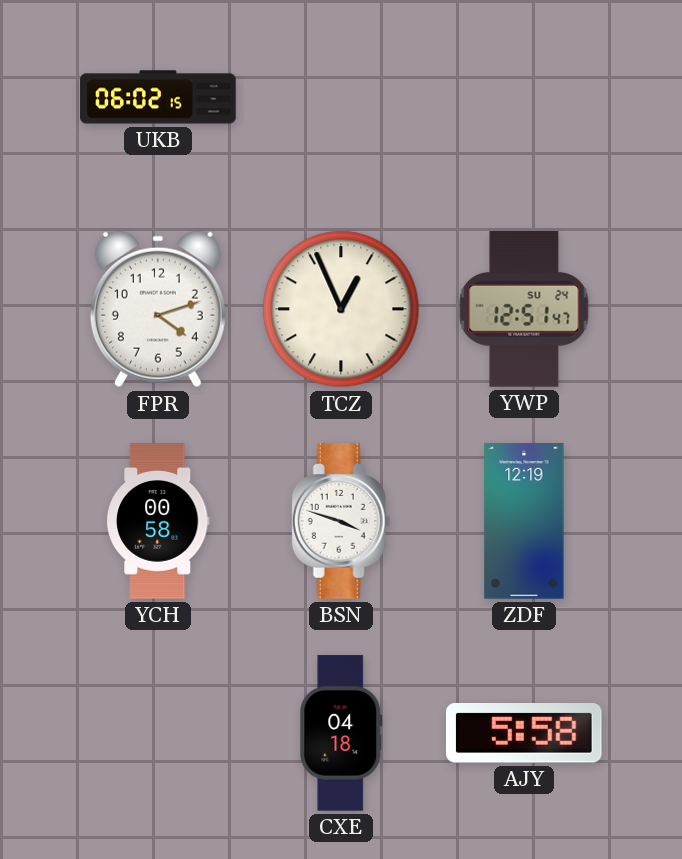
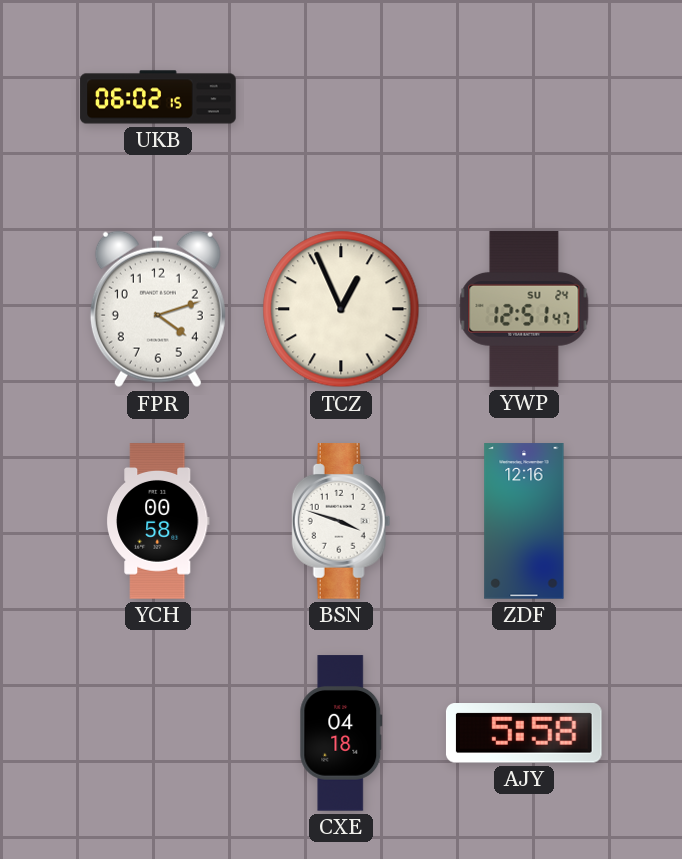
ZDF: 12:19 -> 12:16 (524, 521)
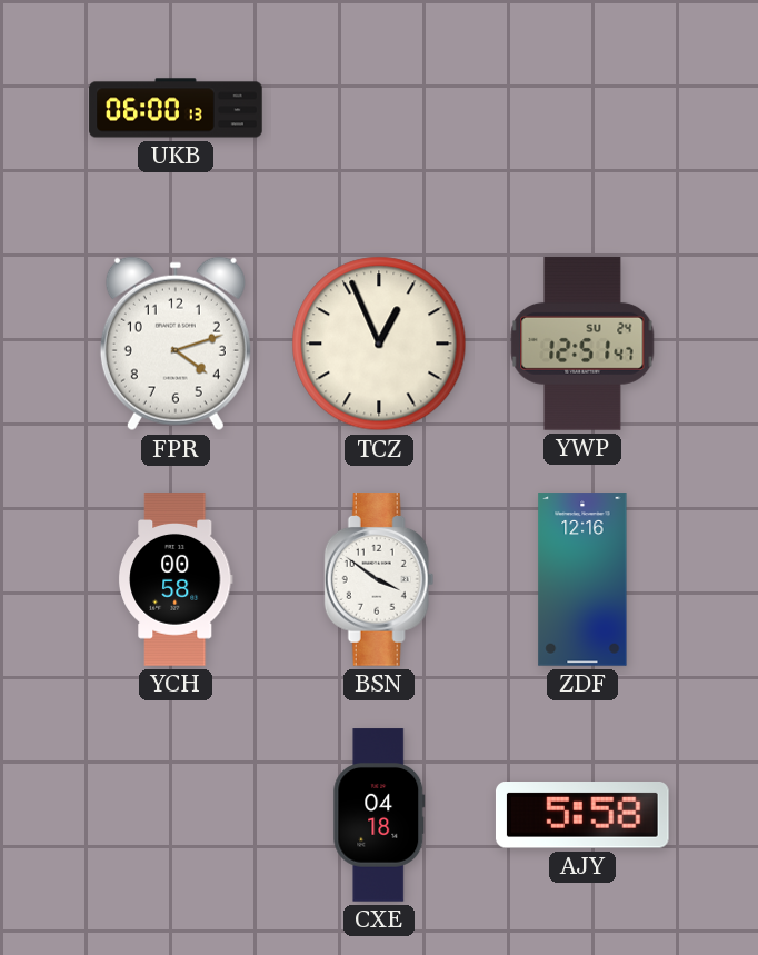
UKB: 06:02 -> 06:00 (176, 108)
BSN: 3:48 -> 3:51 (379, 579)
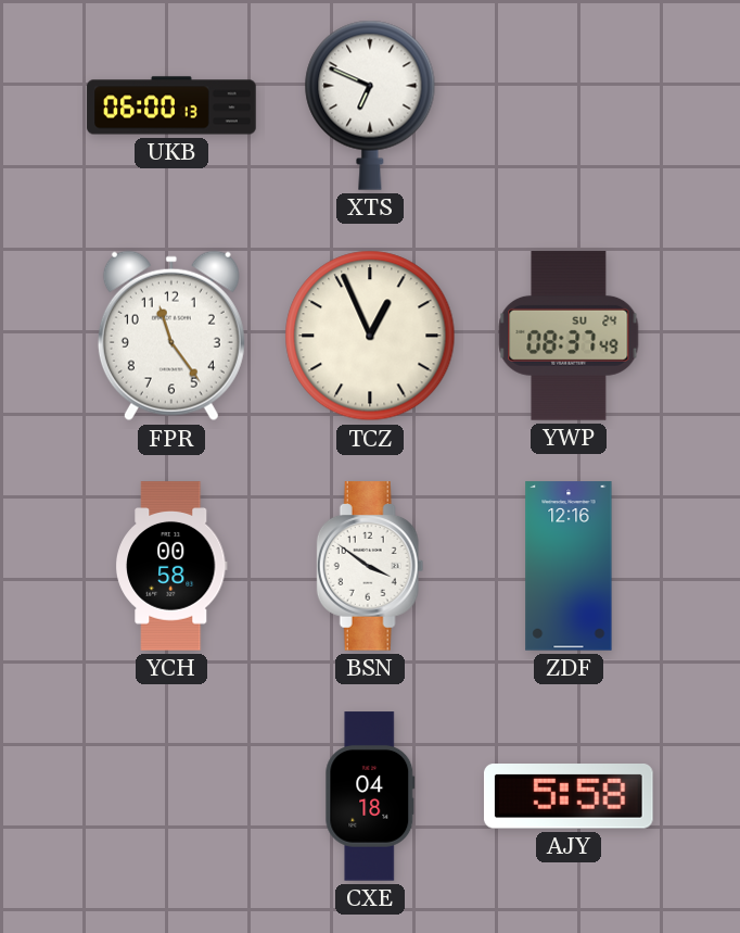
XTS: none -> 6:49 (370, 105)
FPR: 4:12 -> 11:24 (171, 336)
YWP: 12:51 -> 08:37 (569, 336)
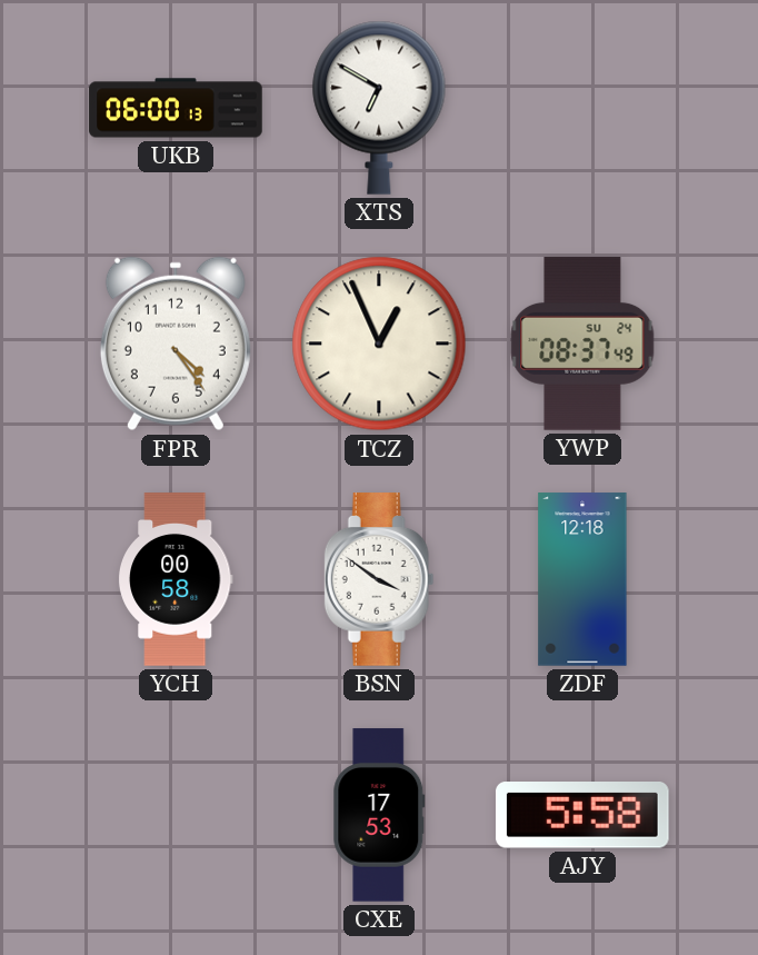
XTS: 6:49 -> 6:50 (379, 108)
FPR: 11:24 -> 4:24 (176, 344)
ZDF: 12:16 -> 12:18 (582, 579)
CXE: 04:18 -> 17:53 (379, 815)
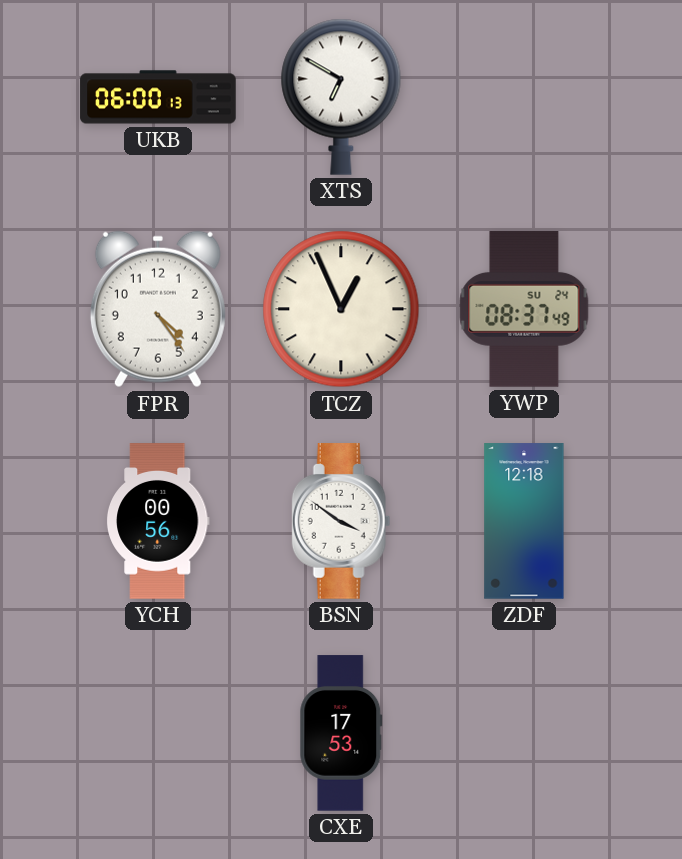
YCH: 00:58 -> 00:56 (158, 521)
AJY: 5:58 -> none (582, 816)
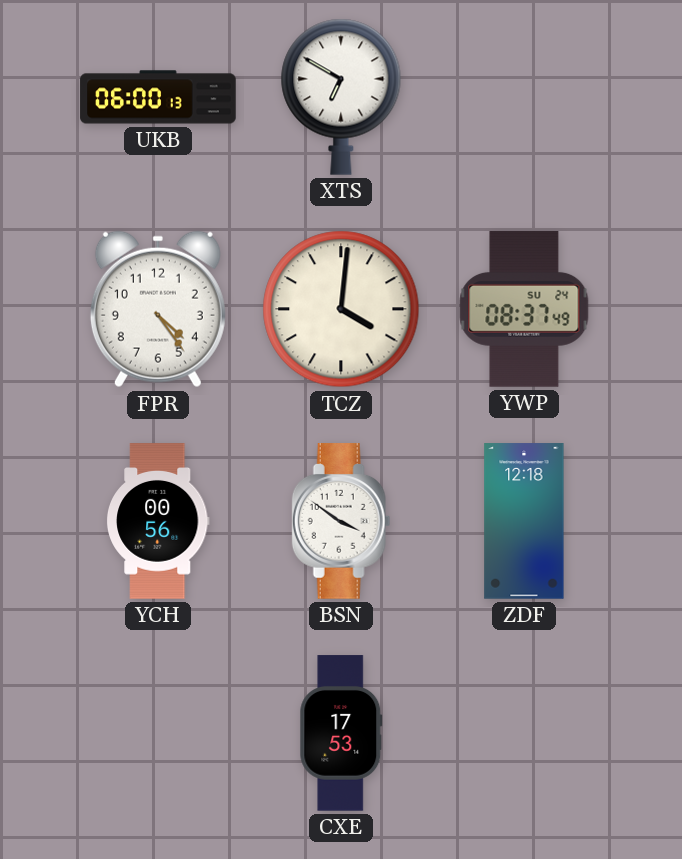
TCZ: 12:56 -> 4:01 (341, 309)
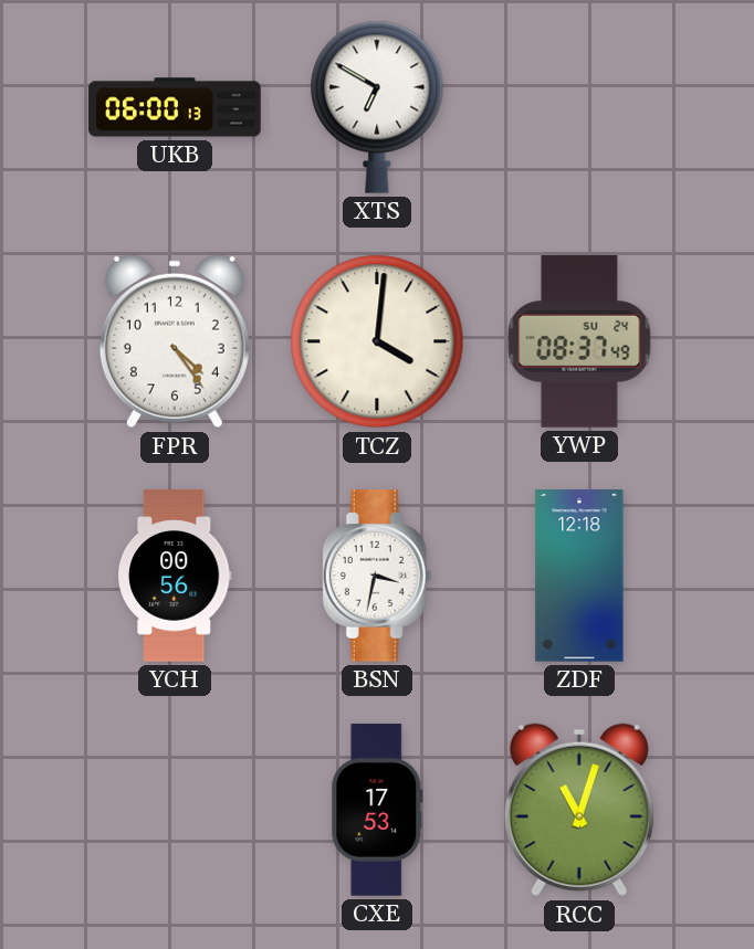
BSN: 3:51 -> 3:32 (377, 576)
RCC: none -> 11:03 (579, 810)
